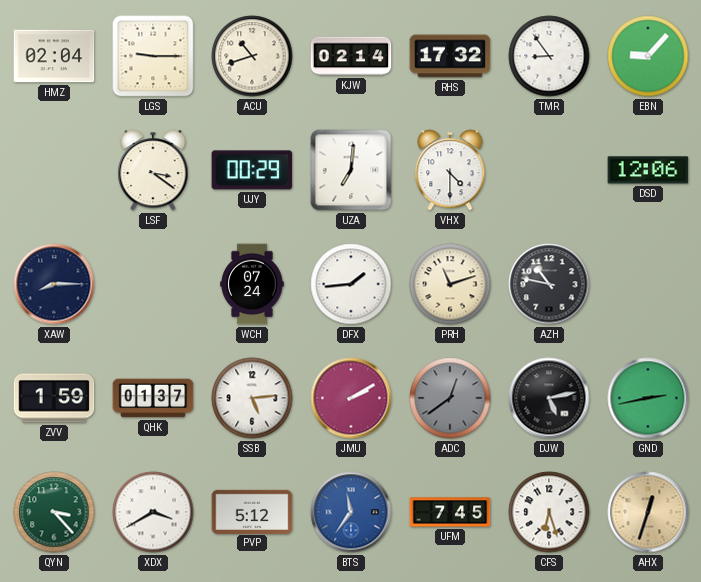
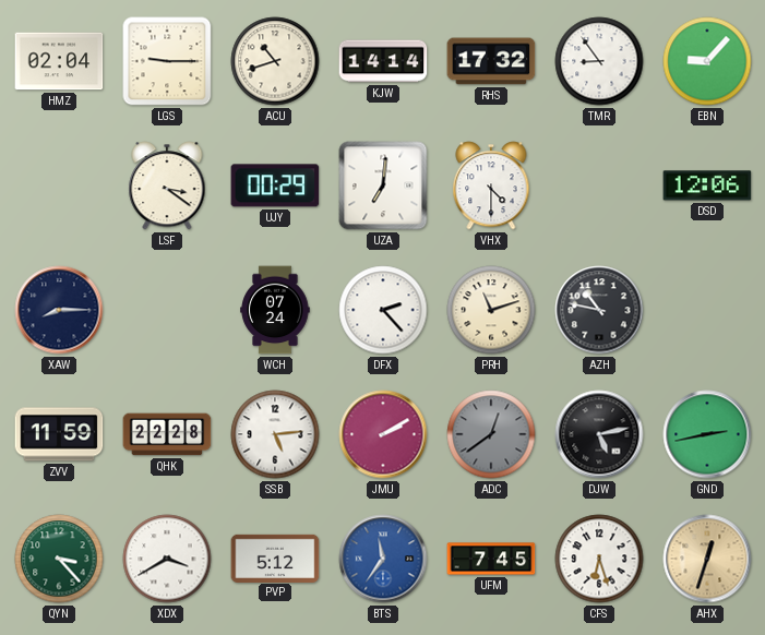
KJW: 02:14 -> 14:14 (383, 61)
DFX: 1:44 -> 2:23 (383, 310)
ZVV: 1:59 -> 11:59 (59, 434)
QHK: 01:37 -> 22:28 (167, 434)
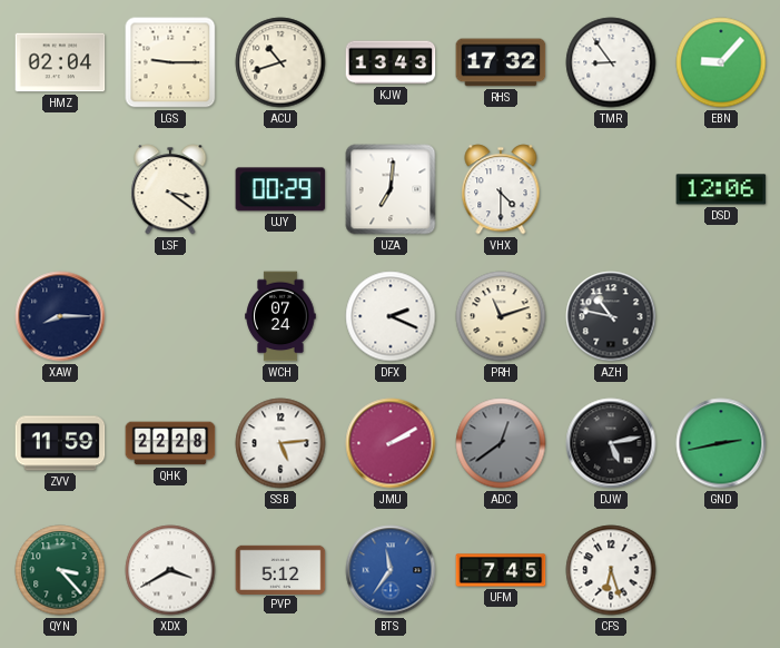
KJW: 14:14 -> 13:43 (391, 62)
DFX: 2:23 -> 2:19 (391, 316)
AHX: 12:33 -> none (707, 559)
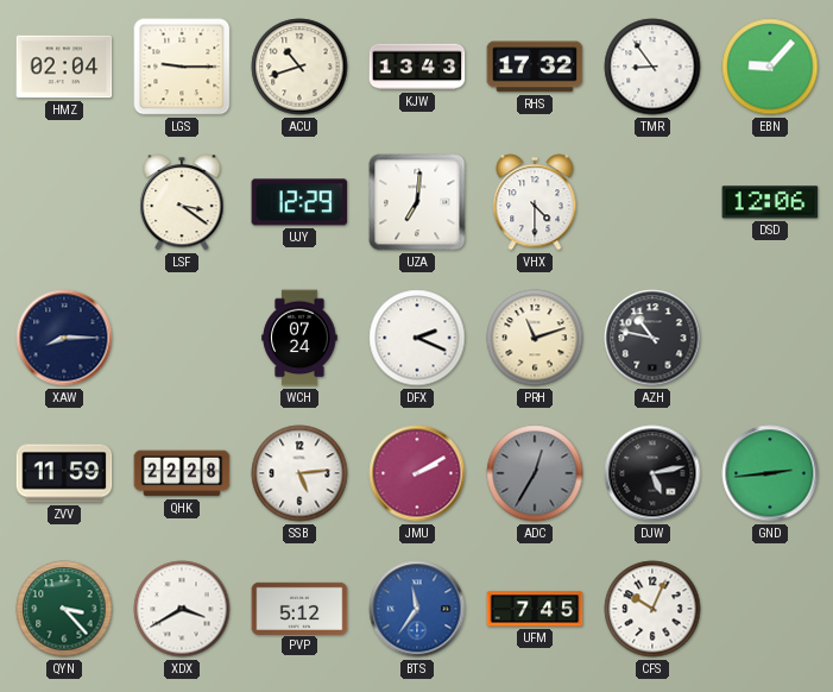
UJY: 00:29 -> 12:29 (299, 202)
ADC: 12:39 -> 12:35 (535, 473)
GND: 2:43 -> 2:44 (770, 473)
CFS: 6:27 -> 10:04 (652, 609)
